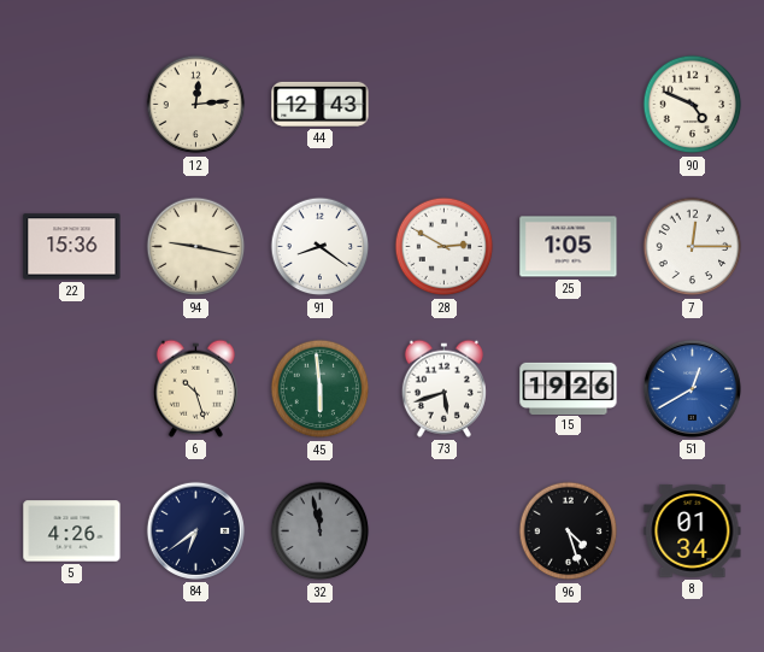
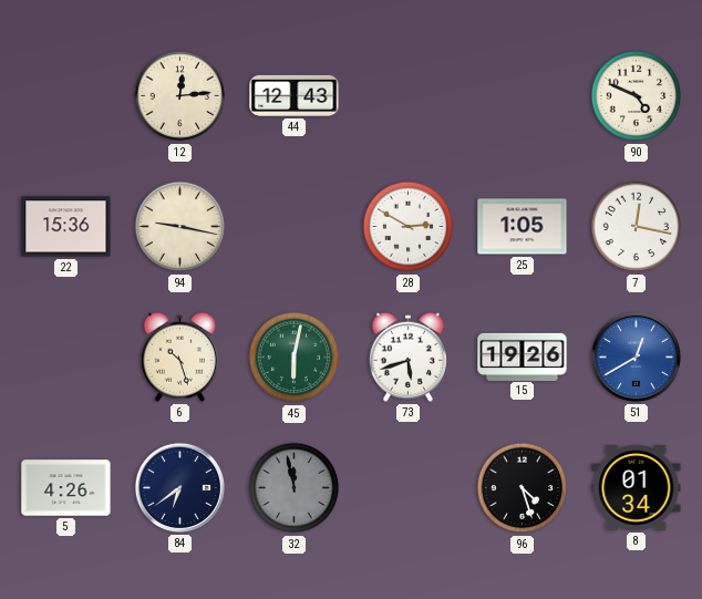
91: 8:21 -> none (321, 247)
7: 12:15 -> 12:17 (637, 227)
45: 5:59 -> 6:02 (295, 358)
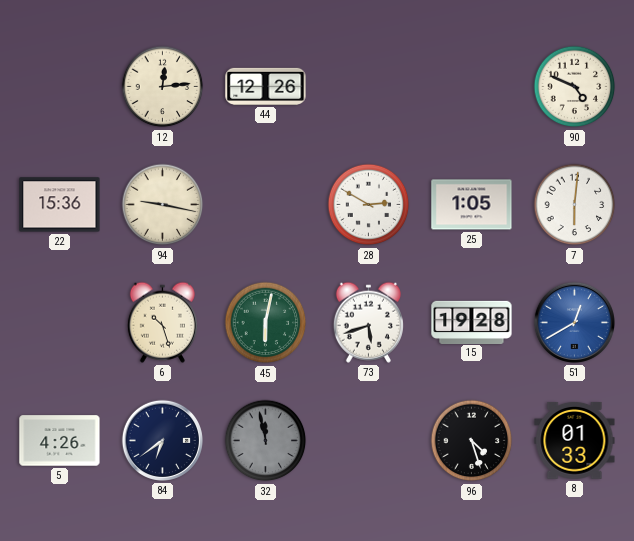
44: 12:43 -> 12:26 (266, 86)
7: 12:17 -> 6:01 (575, 205)
15: 19:26 -> 19:28 (472, 322)
8: 01:34 -> 01:33 (575, 440)
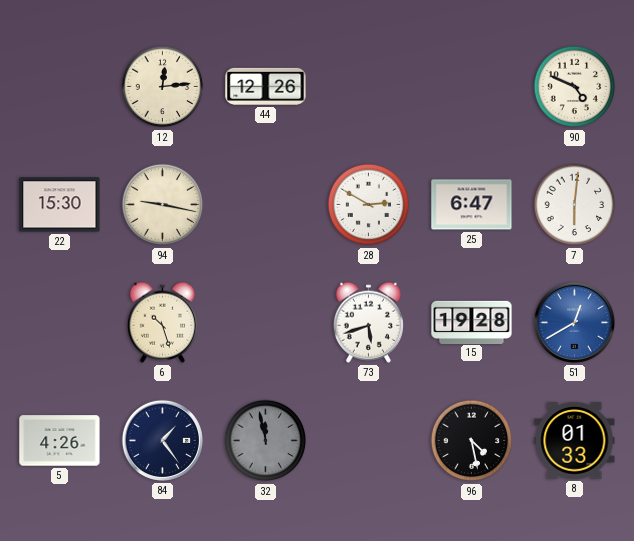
22: 15:36 -> 15:30 (60, 205)
25: 1:05 -> 6:47 (472, 205)
45: 6:02 -> none (266, 323)
84: 6:39 -> 1:24 (162, 440)
96: 4:27 -> 4:28 (472, 441)
